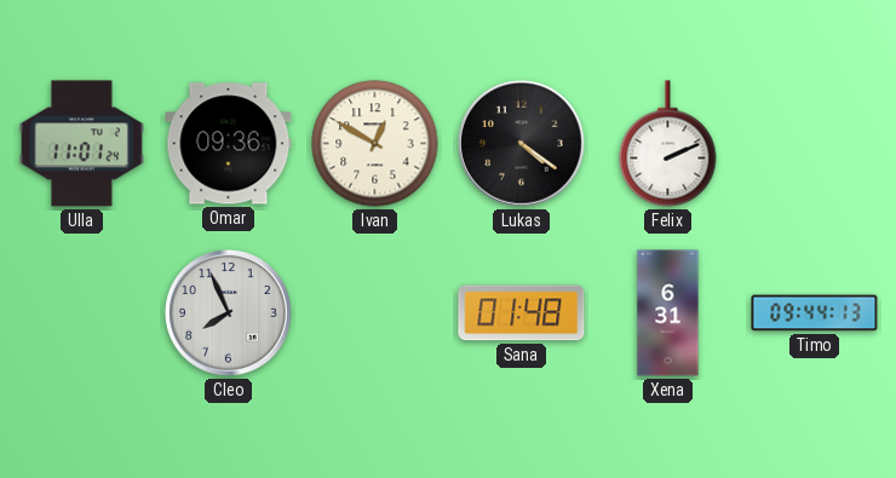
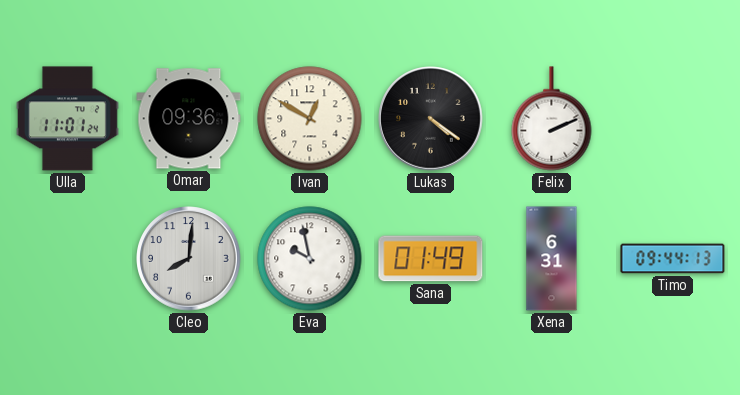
Cleo: 7:56 -> 8:01 (189, 259)
Eva: none -> 9:58 (310, 259)
Sana: 01:48 -> 01:49 (431, 259)
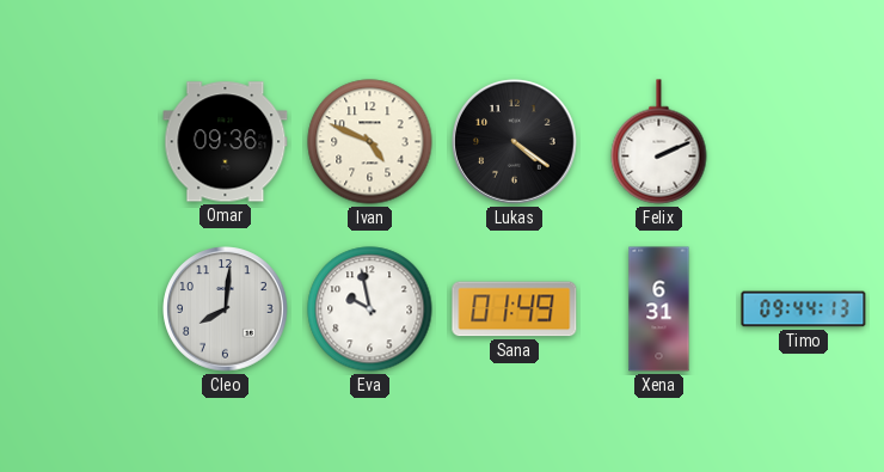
Ulla: 11:01 -> none (67, 119)
Ivan: 12:50 -> 4:49 (370, 142)
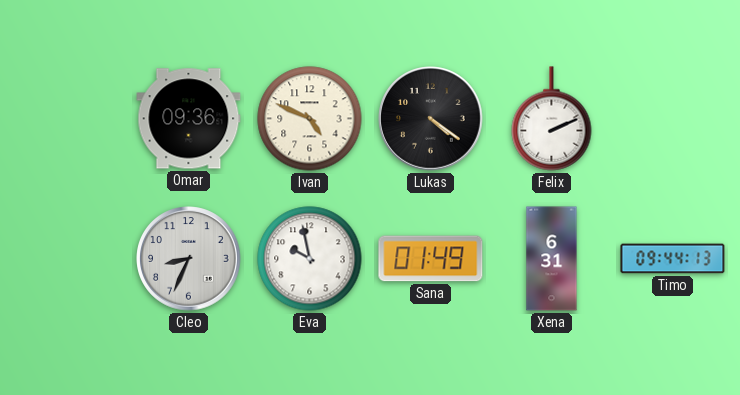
Cleo: 8:01 -> 8:34 (189, 259)
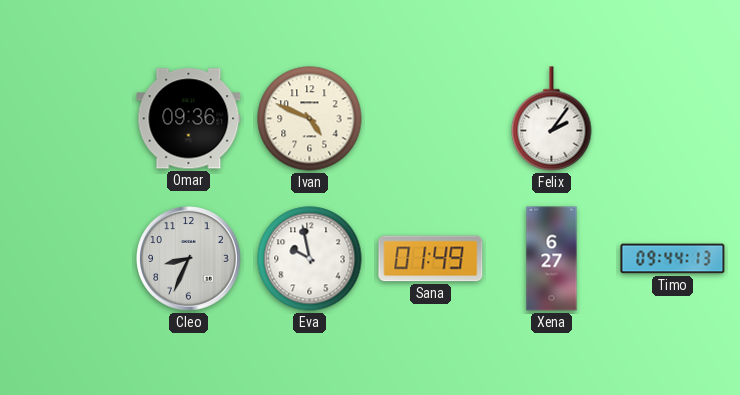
Lukas: 4:21 -> none (431, 119)
Felix: 2:11 -> 2:06 (552, 119)
Xena: 6:31 -> 6:27 (552, 259)
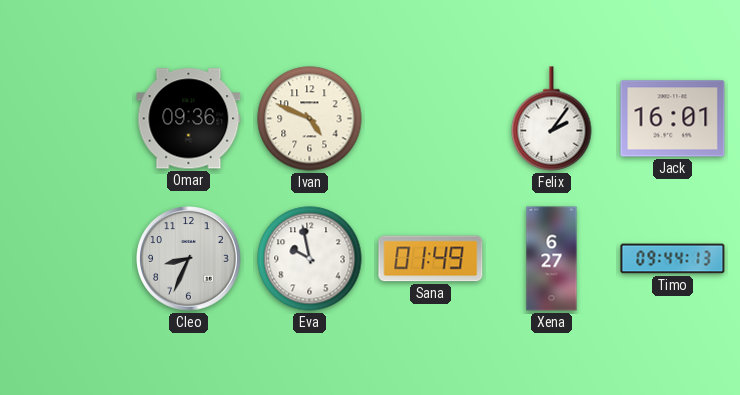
Jack: none -> 16:01 (673, 119)
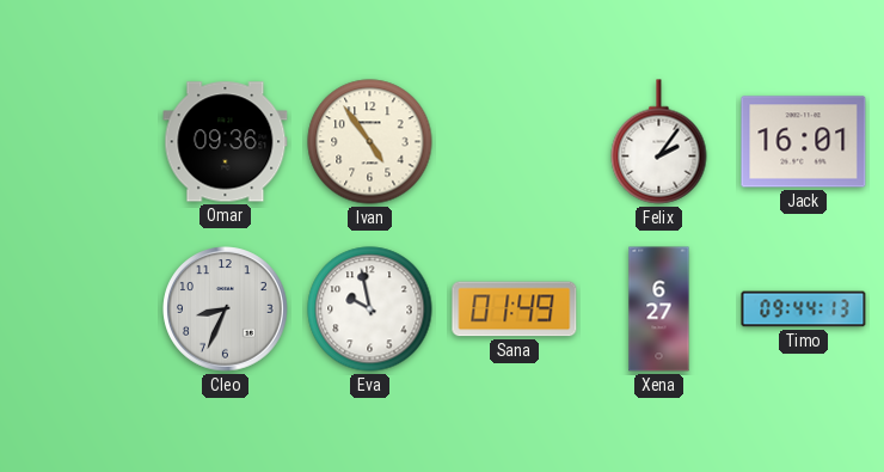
Ivan: 4:49 -> 4:54 (370, 142)
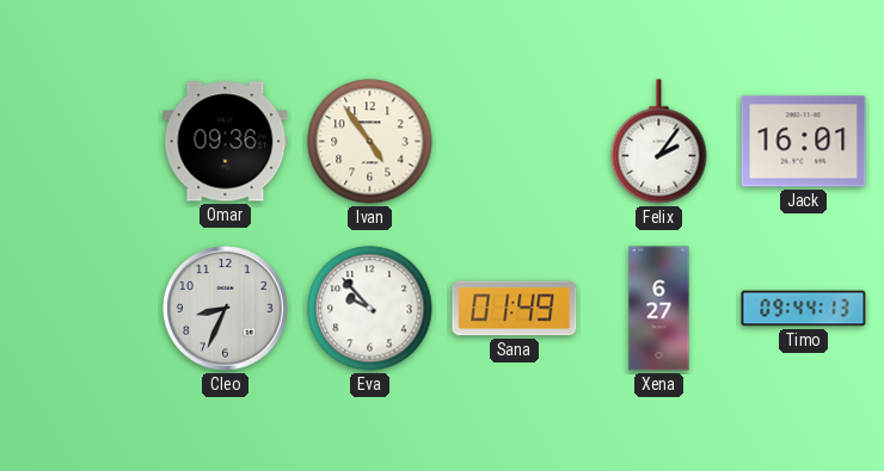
Eva: 9:58 -> 9:53 (370, 309)
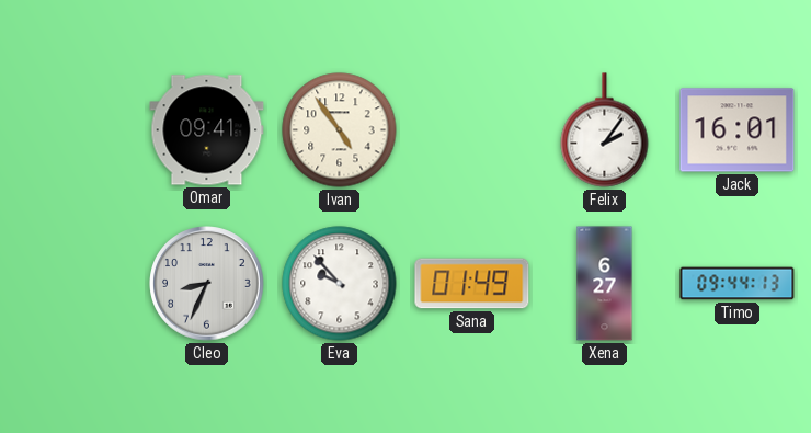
Omar: 09:36 -> 09:41 (207, 130)
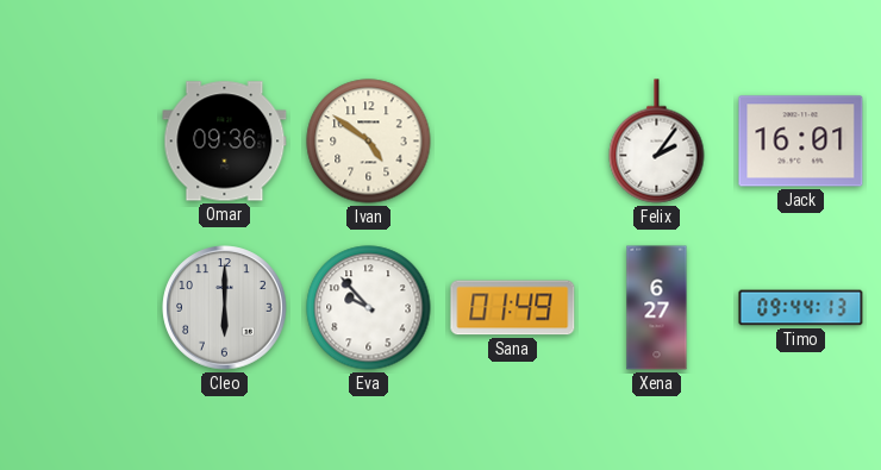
Omar: 09:41 -> 09:36 (225, 142)
Ivan: 4:54 -> 4:51 (369, 142)
Cleo: 8:34 -> 6:00 (225, 308)
